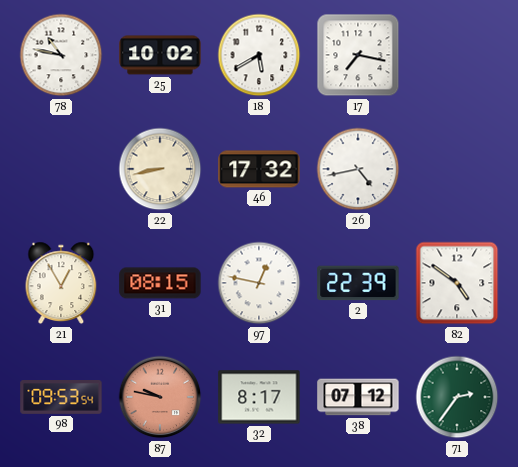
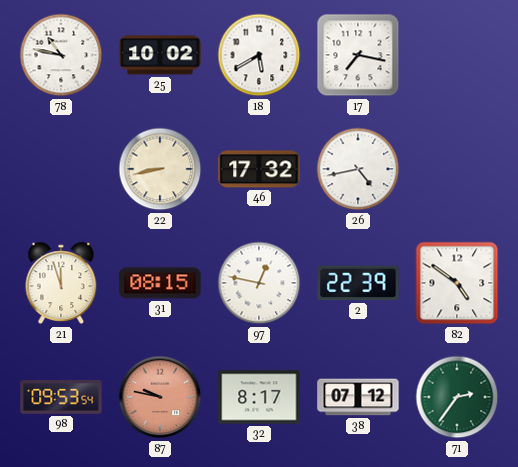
21: 12:55 -> 11:57 (61, 283)
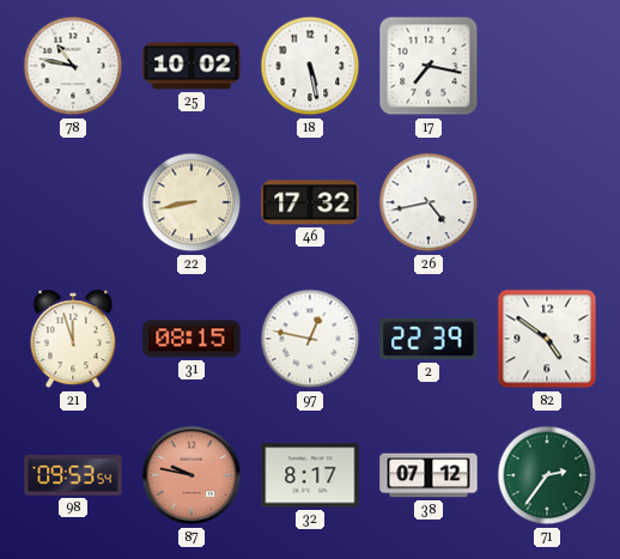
18: 5:40 -> 5:28 (310, 66)
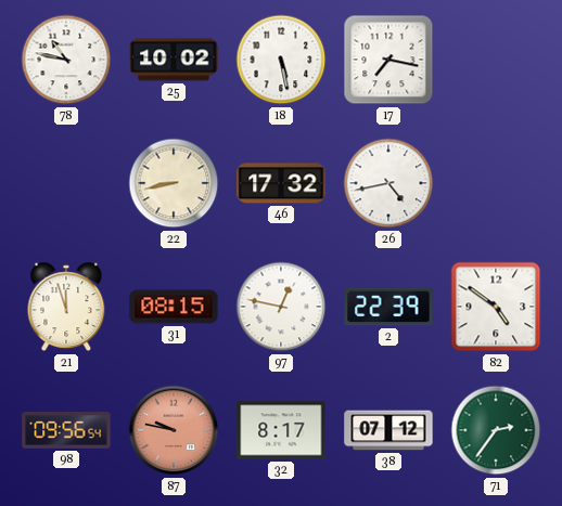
98: 09:53 -> 09:56 (66, 431)
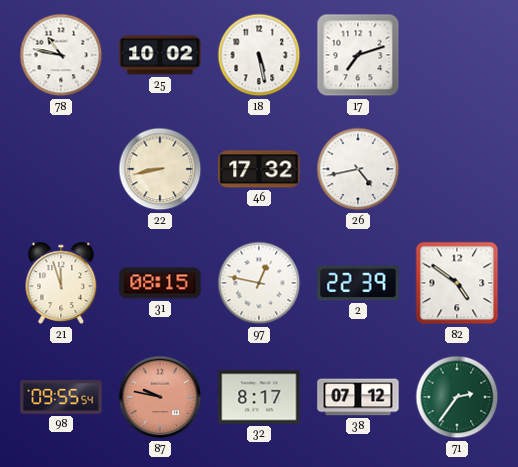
17: 7:17 -> 7:12 (358, 55)
98: 09:56 -> 09:55 (61, 398)
